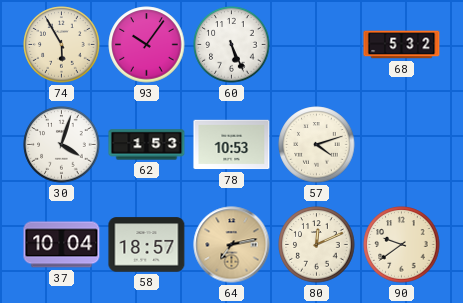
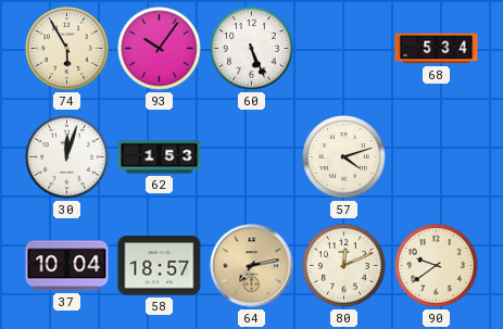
68: 5:32 -> 5:34 (437, 49)
30: 4:03 -> 12:03 (67, 157)
78: 10:53 -> none (232, 145)
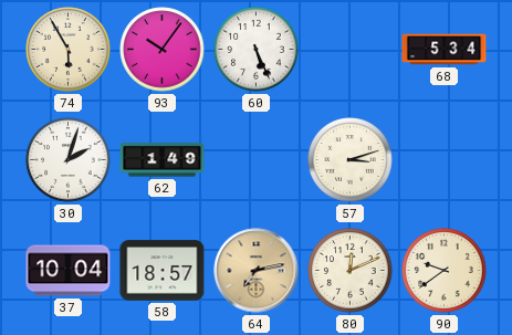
30: 12:03 -> 2:03 (69, 160)
62: 1:53 -> 1:49 (163, 160)
57: 4:12 -> 3:12 (351, 160)
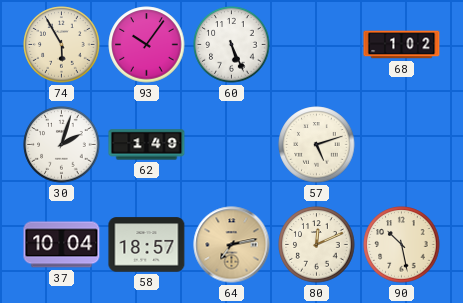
68: 5:34 -> 1:02 (402, 45)
57: 3:12 -> 5:12 (317, 145)
90: 9:39 -> 10:28 (402, 245)
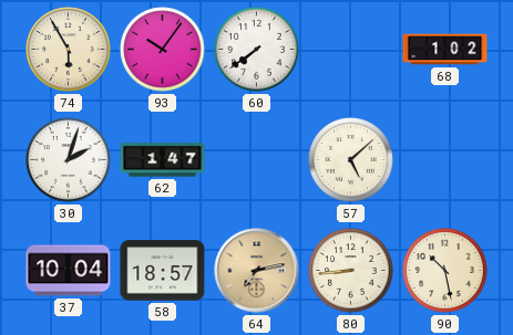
60: 5:26 -> 7:39 (257, 50)
62: 1:49 -> 1:47 (163, 160)
57: 5:12 -> 5:08 (351, 160)
80: 12:11 -> 8:44 (351, 271)
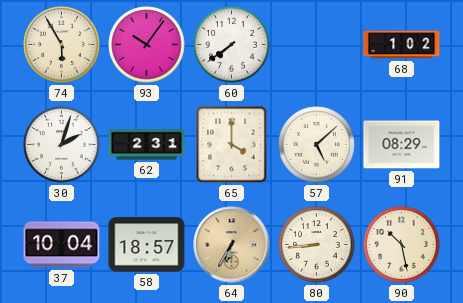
62: 1:47 -> 2:31 (147, 145)
65: none -> 4:00 (232, 145)
91: none -> 08:29 (402, 145)
64: 7:13 -> 6:35 (232, 245)
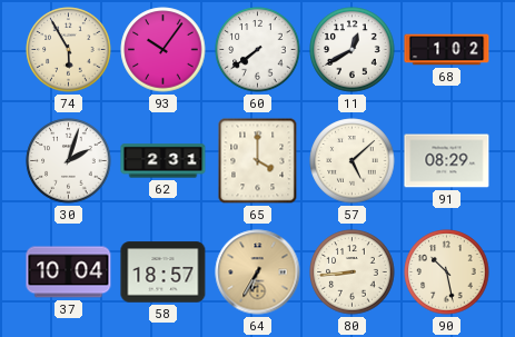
11: none -> 12:40 (353, 50)
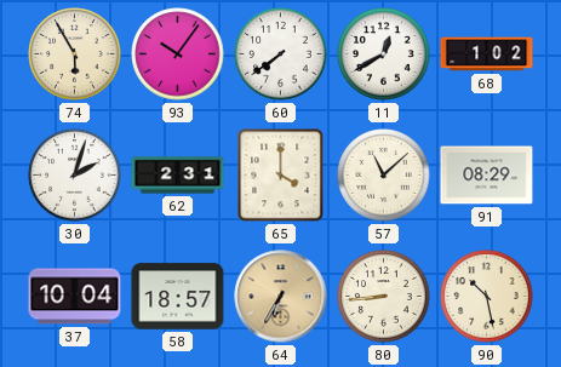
57: 5:08 -> 11:08 (384, 176)
